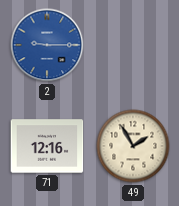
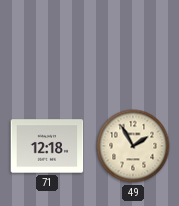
2: 9:15 -> none (47, 45)
71: 12:16 -> 12:18 (47, 146)
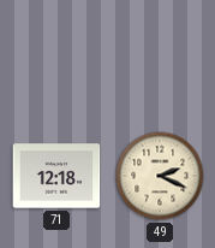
49: 1:55 -> 2:19 (160, 176)
